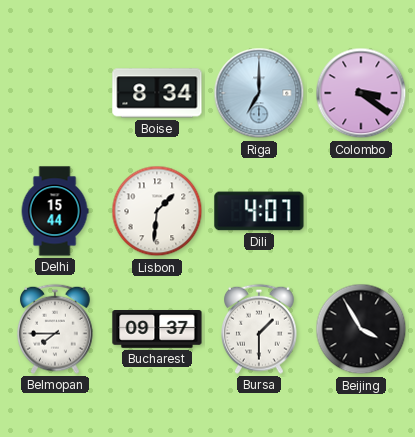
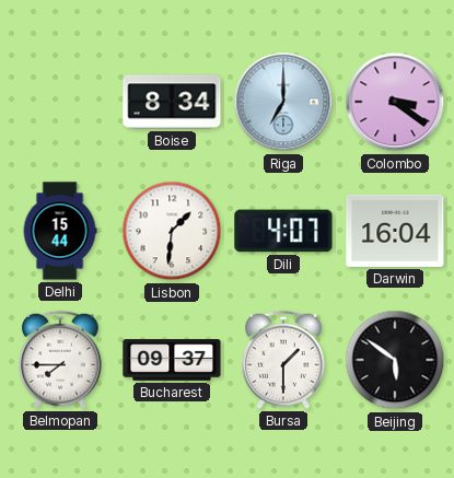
Darwin: none -> 16:04 (395, 231)
Beijing: 3:55 -> 5:51 (395, 360)
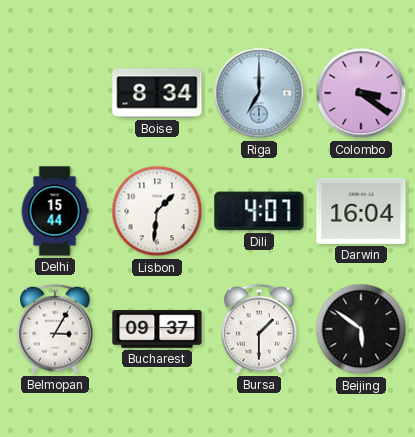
Belmopan: 7:45 -> 3:05 (56, 329)
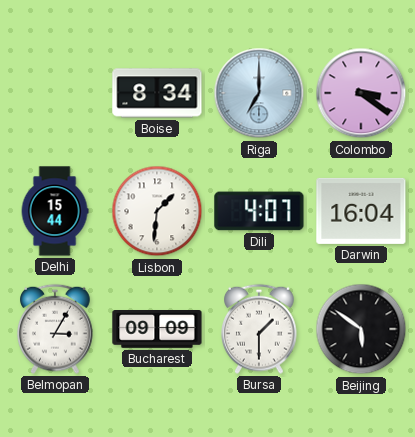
Bucharest: 09:37 -> 09:09 (157, 329)
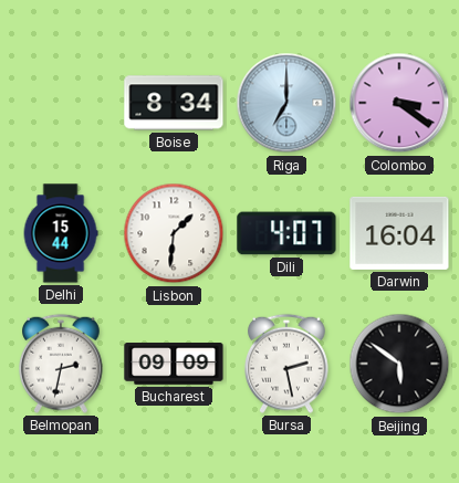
Belmopan: 3:05 -> 2:32 (62, 364)
Bursa: 1:30 -> 2:28 (288, 364)
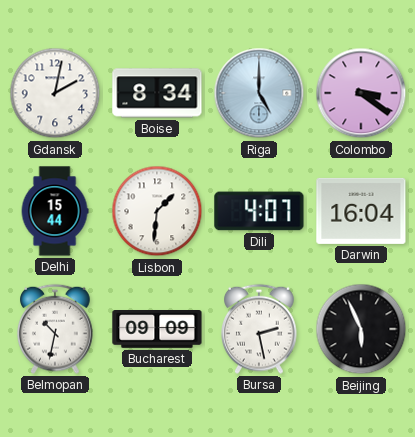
Gdansk: none -> 2:02 (55, 93)
Riga: 7:00 -> 5:00 (259, 93)
Belmopan: 2:32 -> 10:32 (56, 329)
Beijing: 5:51 -> 5:56 (361, 329)
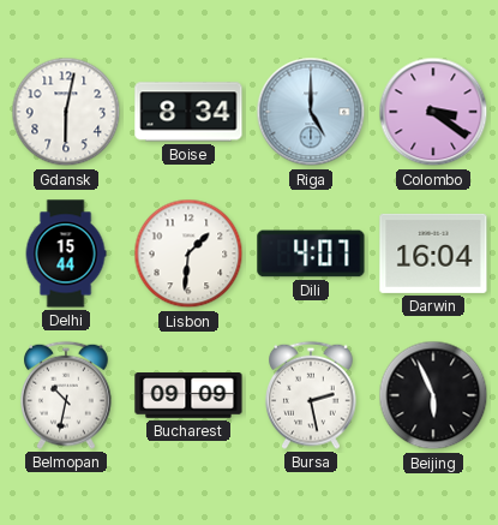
Gdansk: 2:02 -> 6:02 (66, 112)
